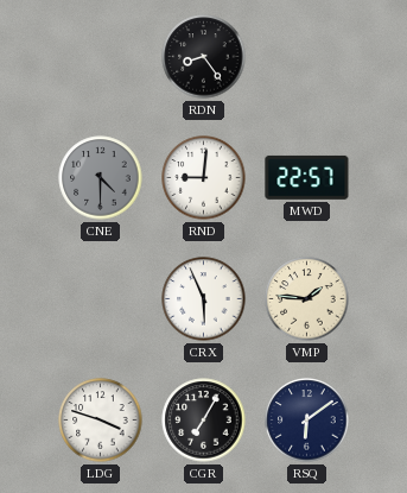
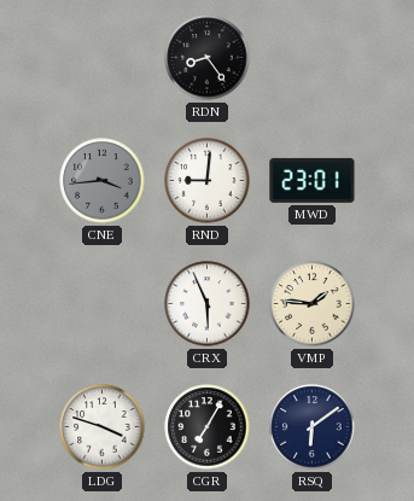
CNE: 4:30 -> 3:44 (103, 181)
MWD: 22:57 -> 23:01 (313, 180)
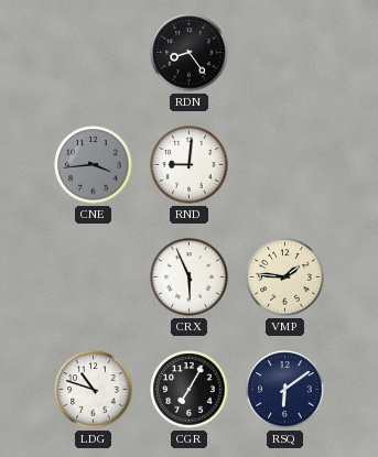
MWD: 23:01 -> none (313, 180)
LDG: 3:48 -> 10:48 (94, 390)
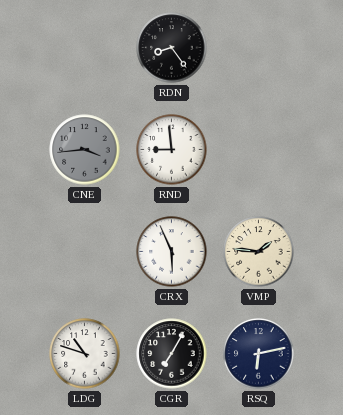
RND: 9:01 -> 8:59 (172, 150)
RSQ: 6:09 -> 6:13 (259, 354)
